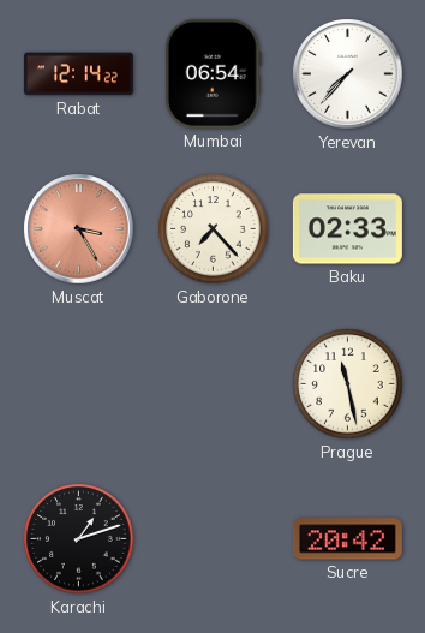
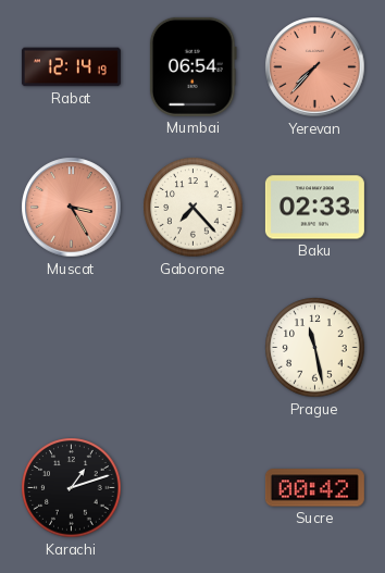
Rabat: 12:14:22 -> 12:14:19 (71, 67)
Yerevan dial: white -> salmon (315, 67)
Sucre: 20:42 -> 00:42 (314, 488)
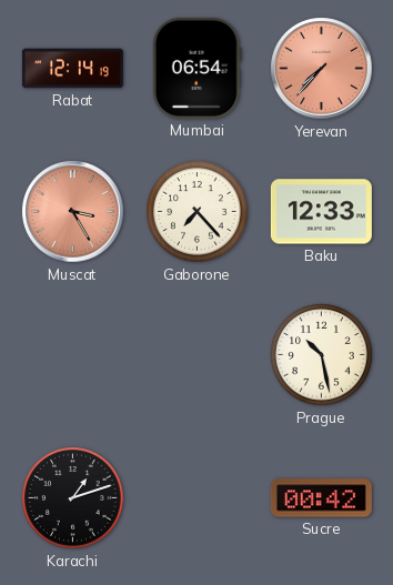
Baku: 02:33 -> 12:33 (321, 212)
Prague: 11:28 -> 10:28 (322, 355)
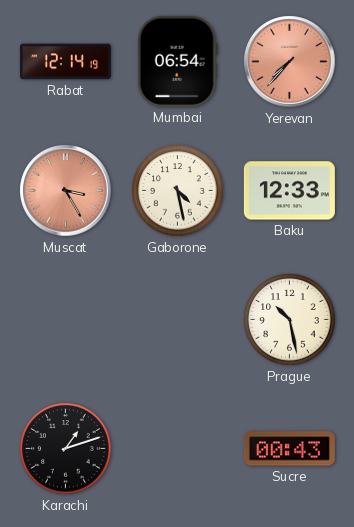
Gaborone: 7:23 -> 4:28 (178, 191)
Sucre: 00:42 -> 00:43 (289, 449)
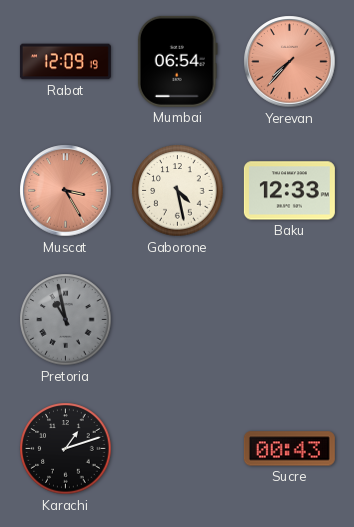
Rabat: 12:14 -> 12:09 (65, 62)
Pretoria: none -> 10:58 (66, 320)
Prague: 10:28 -> none (290, 320)
